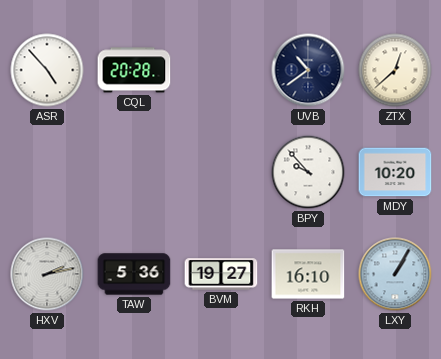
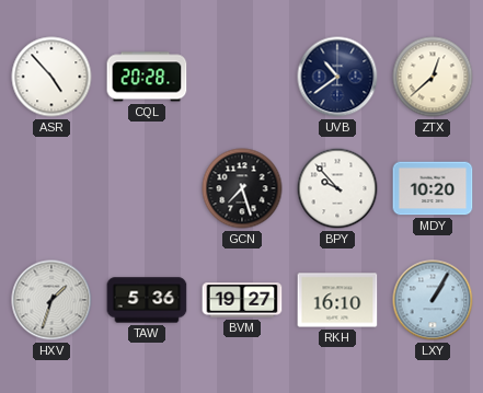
GCN: none -> 7:27 (242, 188)
HXV: 2:13 -> 1:33 (51, 300)
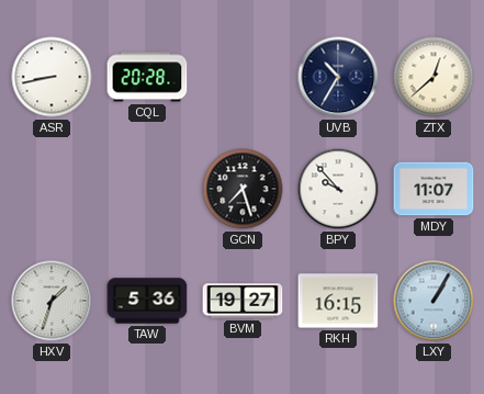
ASR: 4:53 -> 8:43 (52, 77)
UVB: 10:39 -> 10:35 (338, 77)
MDY: 10:20 -> 11:07 (434, 189)
RKH: 16:10 -> 16:15 (338, 301)
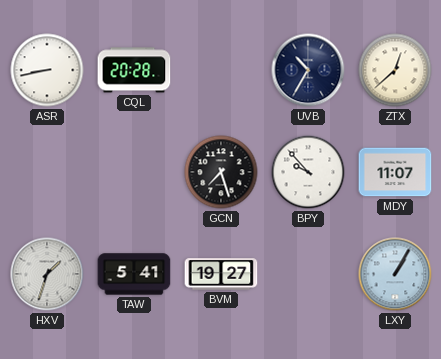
TAW: 5:36 -> 5:41 (134, 274)
RKH: 16:15 -> none (338, 301)
